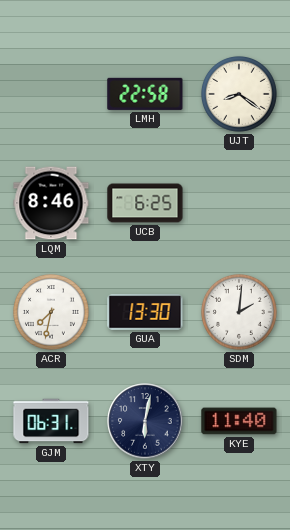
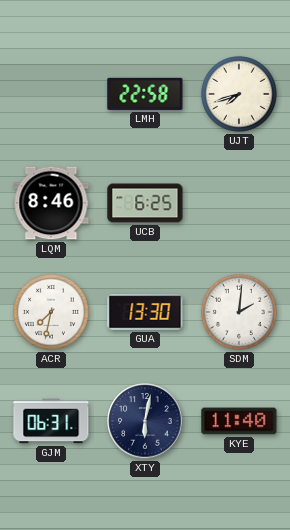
UJT: 8:21 -> 7:42 (239, 94)
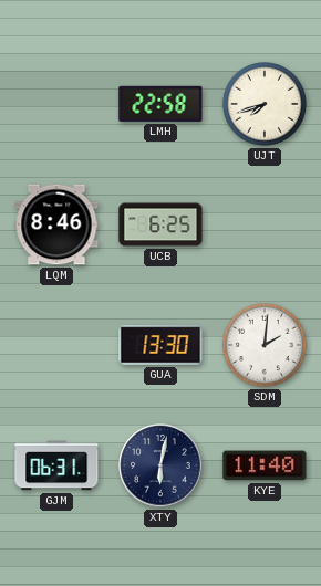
ACR: 7:32 -> none (51, 312)
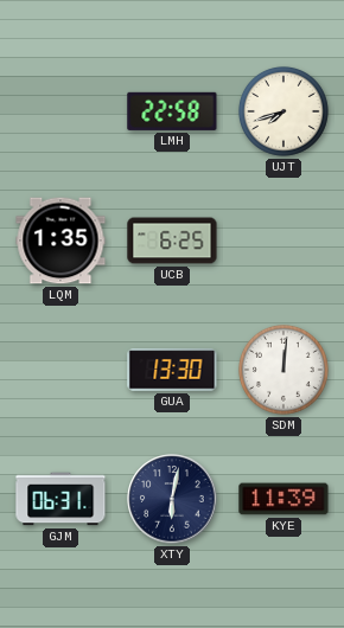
LQM: 8:46 -> 1:35 (60, 241)
SDM: 2:01 -> 12:01 (284, 370)
KYE: 11:40 -> 11:39 (284, 499)
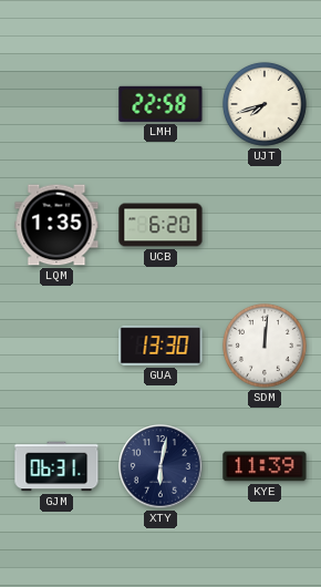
UCB: 6:25 -> 6:20 (161, 225)
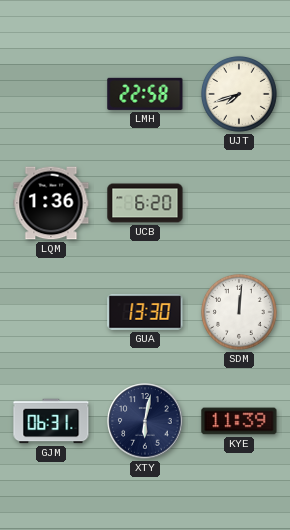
LQM: 1:35 -> 1:36 (51, 203)
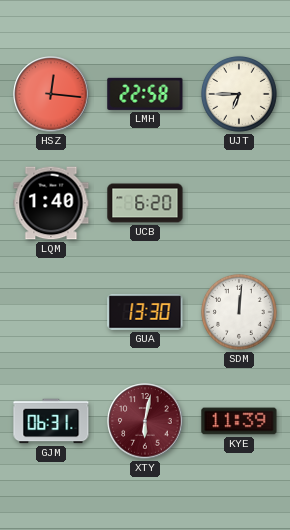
HSZ: none -> 12:16 (51, 94)
UJT: 7:42 -> 6:45 (239, 94)
LQM: 1:36 -> 1:40 (51, 203)
XTY dial: navy -> burgundy (145, 421)
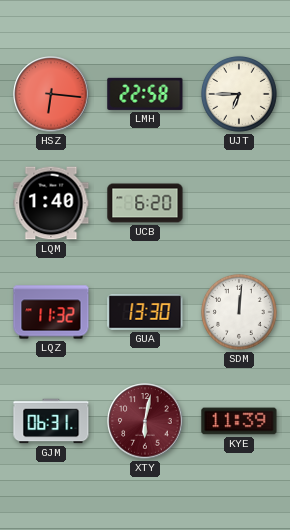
HSZ: 12:16 -> 6:16 (51, 94)
LQZ: none -> 11:32 (51, 312)
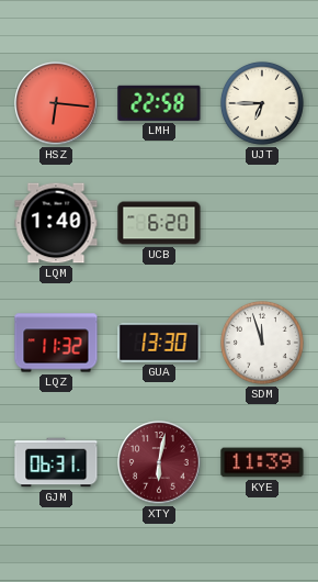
SDM: 12:01 -> 11:57 (262, 343)
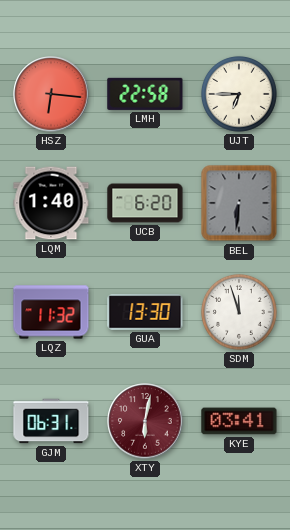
BEL: none -> 6:31 (239, 203)
KYE: 11:39 -> 03:41 (239, 421)
